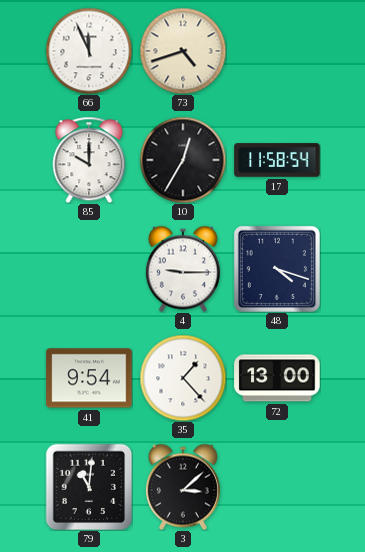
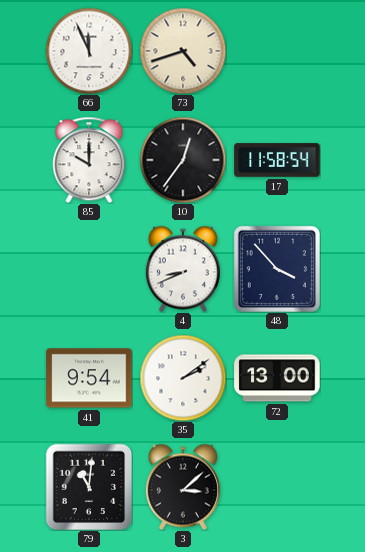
10: 12:35 -> 12:36 (183, 160)
4: 9:15 -> 8:41 (183, 269)
48: 4:18 -> 3:53 (277, 269)
35: 1:23 -> 2:09 (183, 378)
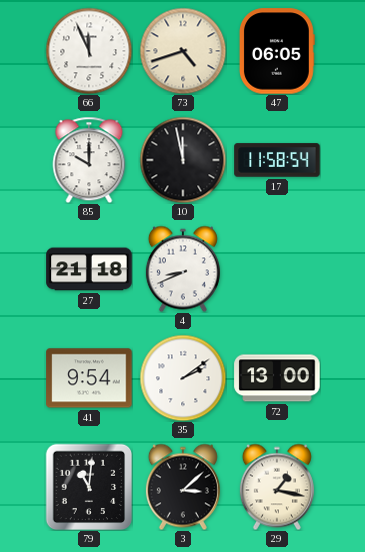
47: none -> 06:05 (277, 51)
10: 12:36 -> 11:58 (183, 160)
27: none -> 21:18 (89, 269)
48: 3:53 -> none (277, 269)
29: none -> 1:17 (277, 487)
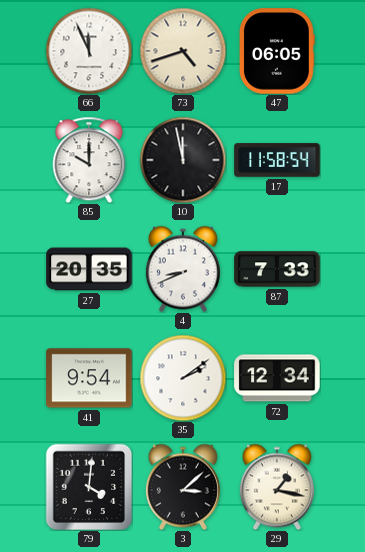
27: 21:18 -> 20:35 (89, 269)
87: none -> 7:33 (277, 269)
72: 13:00 -> 12:34 (277, 378)
79: 11:01 -> 4:01 (89, 487)
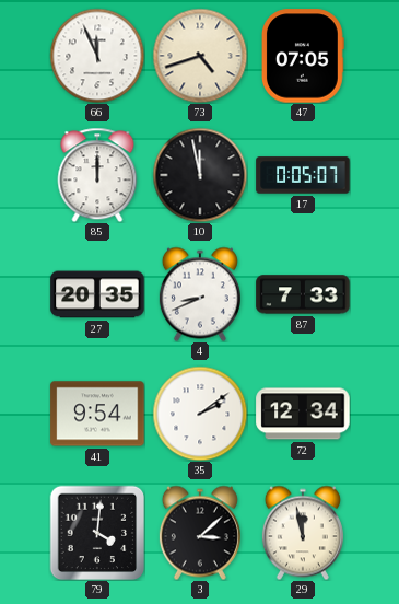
47: 06:05 -> 07:05 (303, 56)
85: 10:00 -> 12:00 (97, 175)
17: 11:58 -> 0:05 (303, 175)
29: 1:17 -> 11:58 (303, 533)
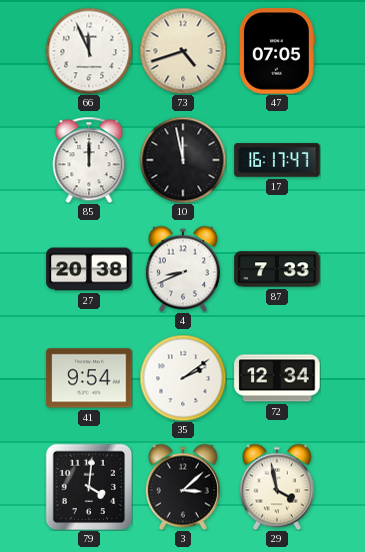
17: 0:05 -> 16:17 (277, 160)
27: 20:35 -> 20:38 (89, 269)
29: 11:58 -> 3:58 (277, 487)
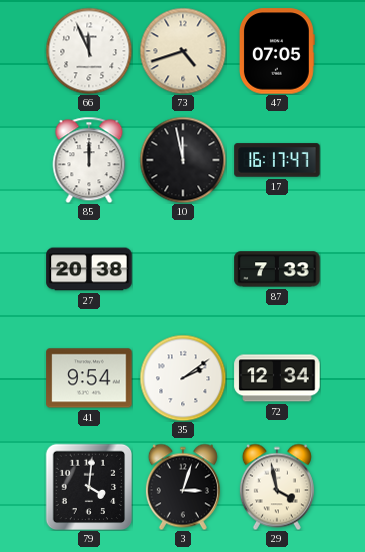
4: 8:41 -> none (183, 269)
3: 3:08 -> 3:03 (183, 487)
